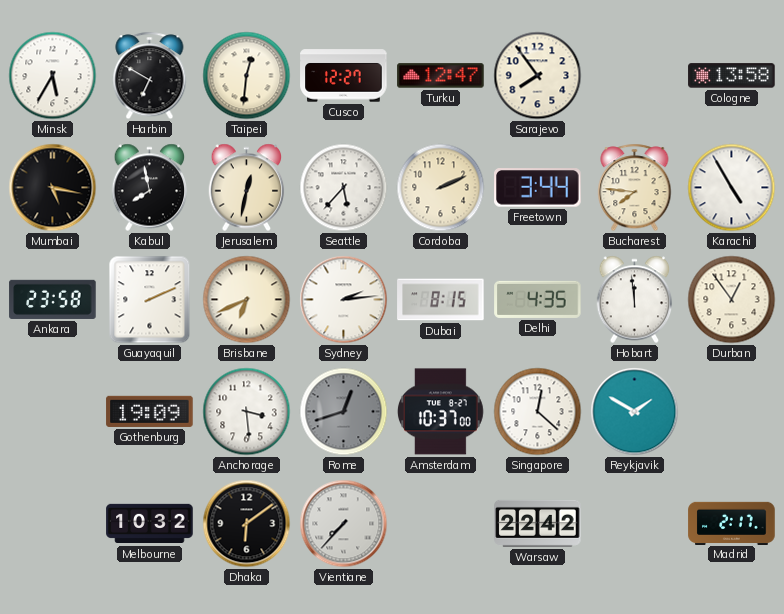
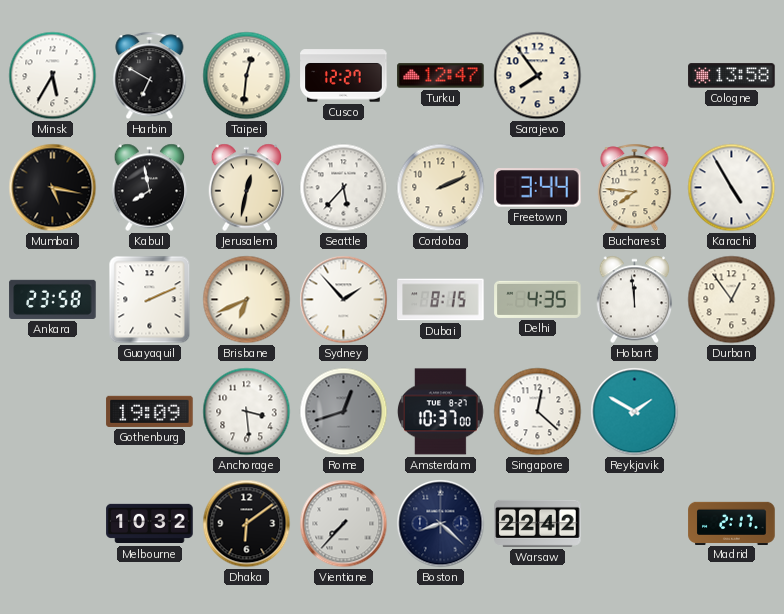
Sydney: 2:14 -> 1:53 (344, 300)
Boston: none -> 8:22 (441, 524)
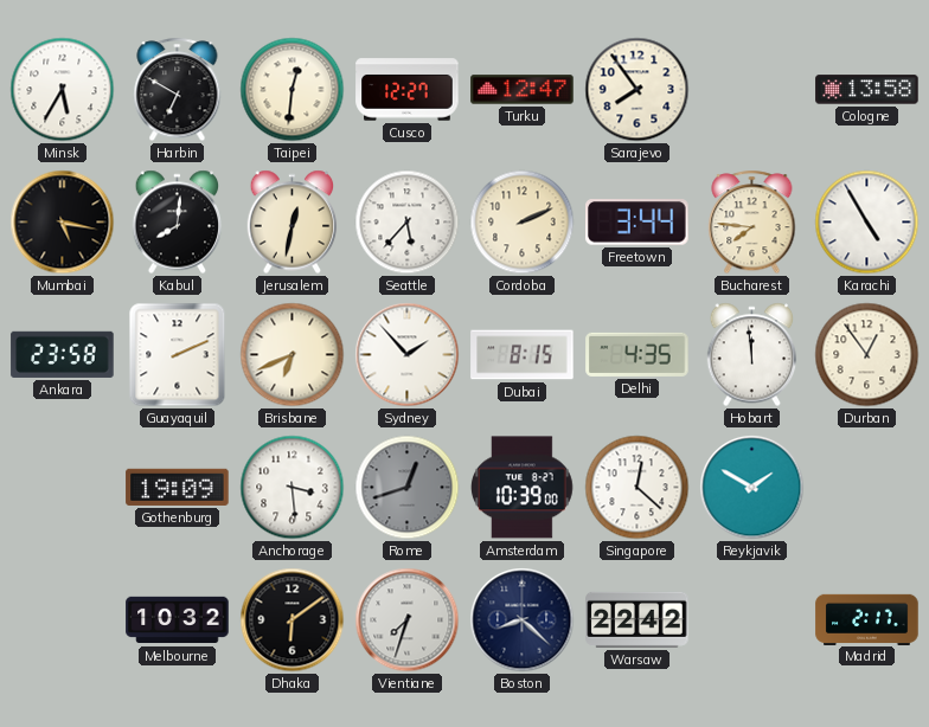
Kabul: 7:58 -> 8:01 (178, 223)
Amsterdam: 10:37 -> 10:39 (523, 488)
Vientiane: 7:37 -> 7:33 (408, 620)
